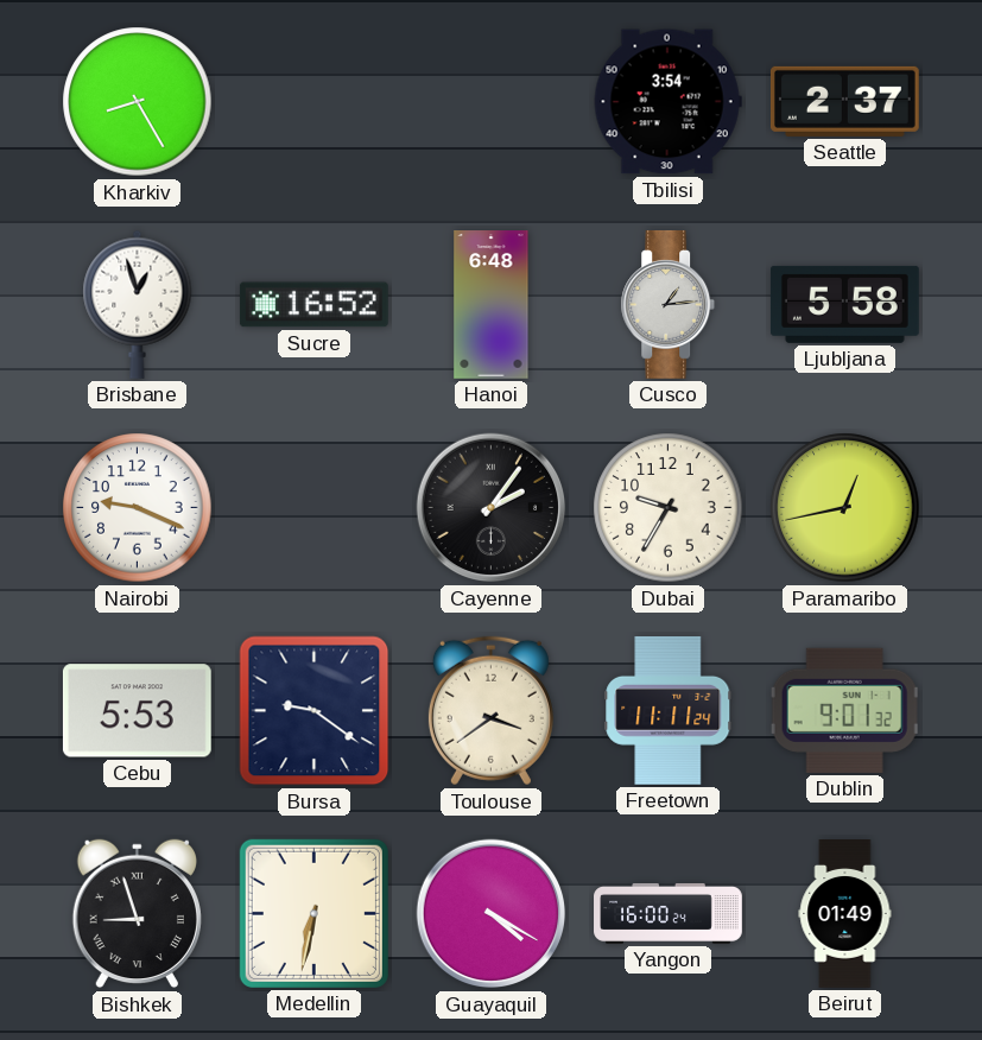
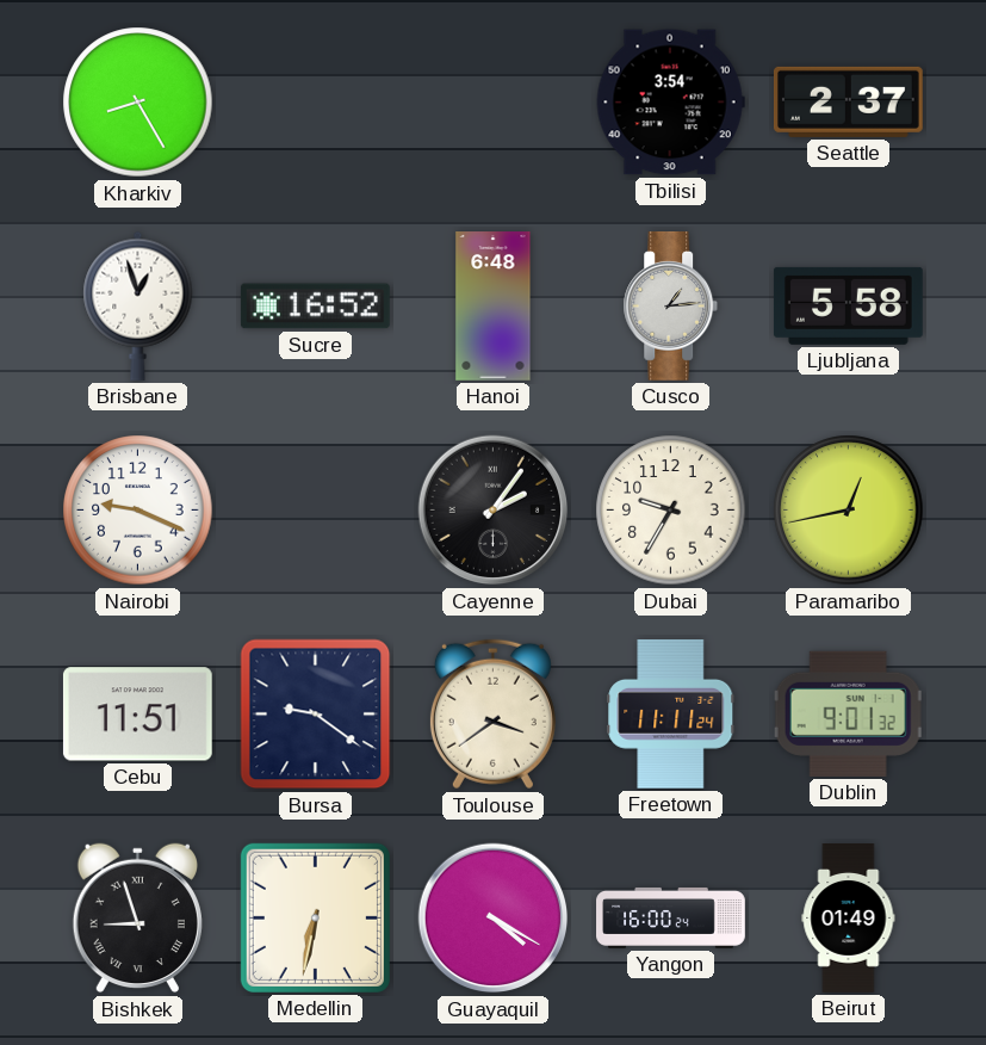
Cebu: 5:53 -> 11:51 (137, 715)
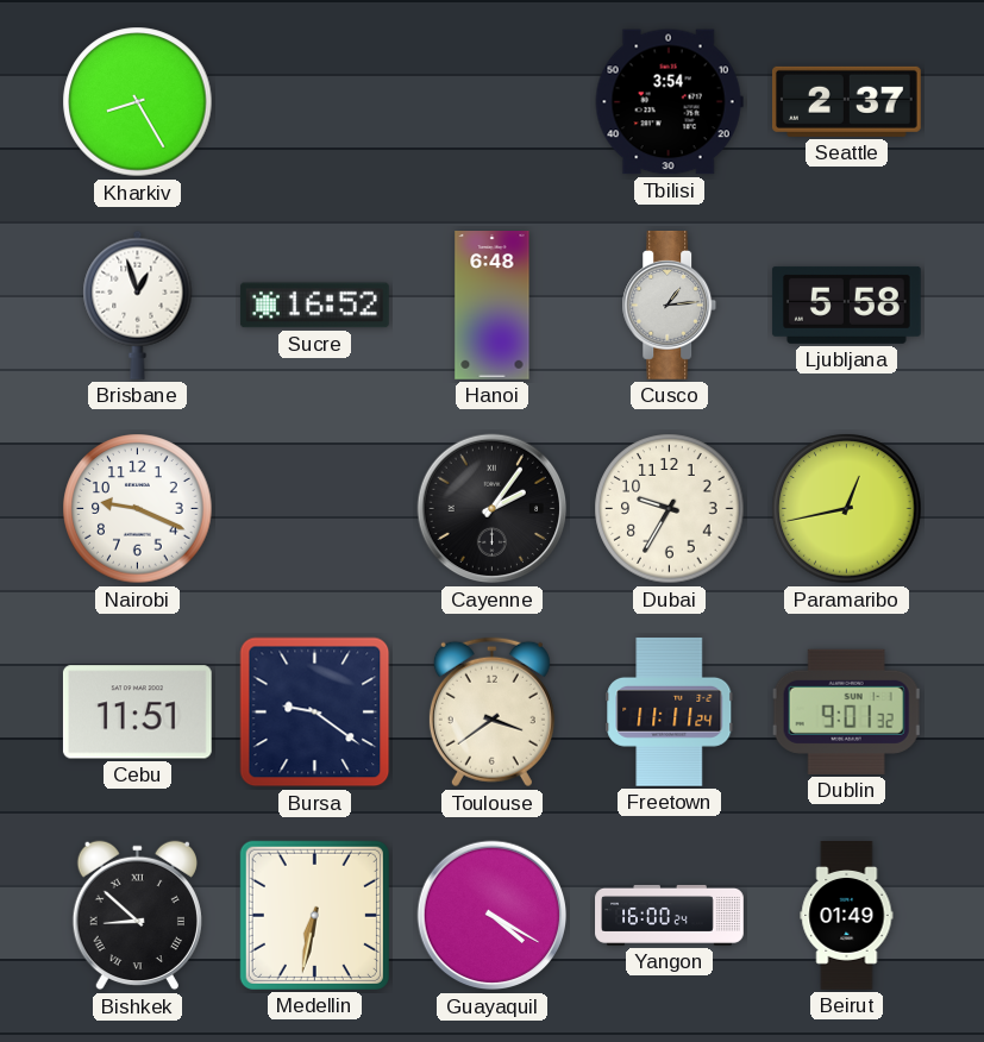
Bishkek: 8:57 -> 8:52 (137, 916)
